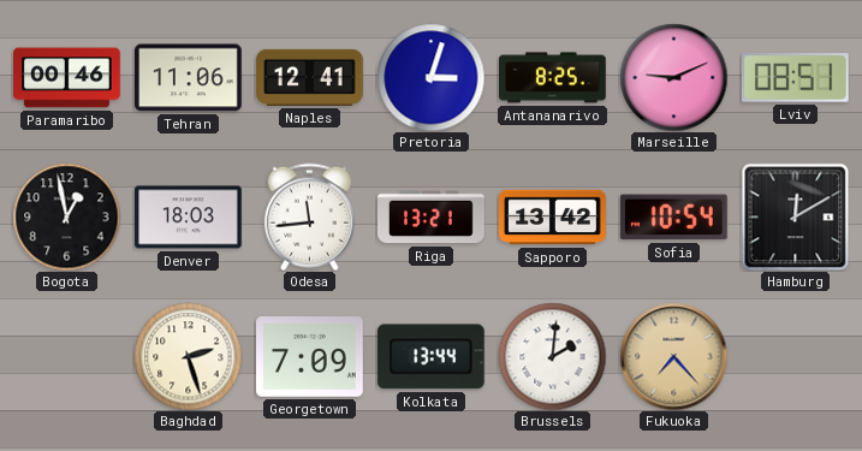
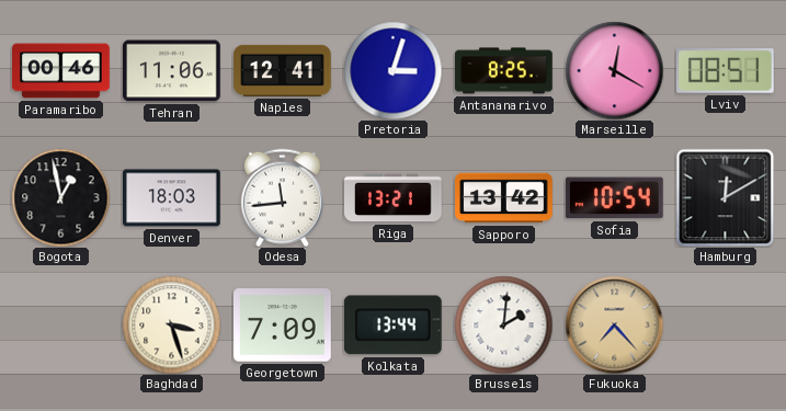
Marseille: 9:11 -> 12:20 (614, 70)
Baghdad: 2:27 -> 3:27 (171, 324)
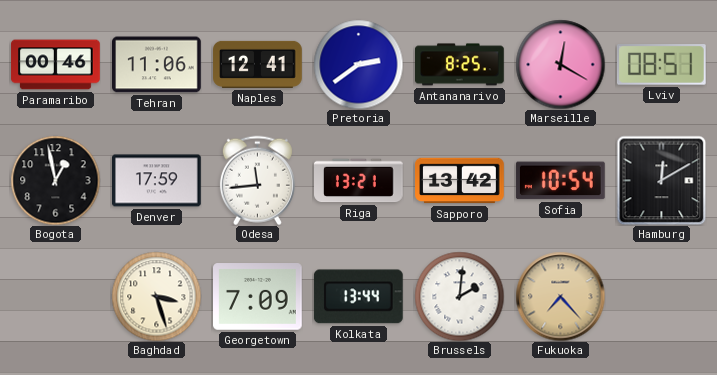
Pretoria: 3:03 -> 2:39 (358, 64)
Denver: 18:03 -> 17:59 (157, 181)
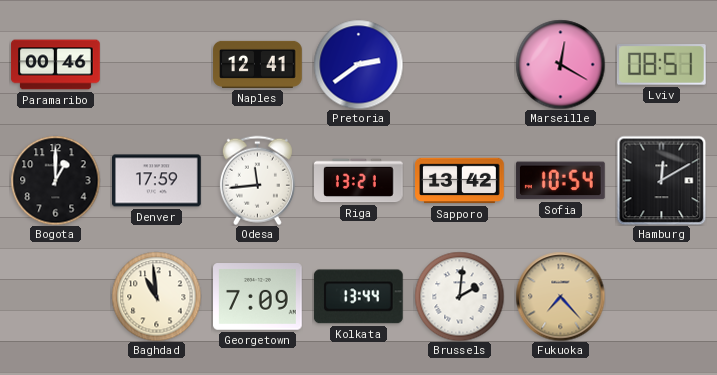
Tehran: 11:06 -> none (157, 65)
Antananarivo: 8:25 -> none (460, 65)
Bogota: 12:58 -> 1:00 (55, 180)
Baghdad: 3:27 -> 10:59 (156, 296)
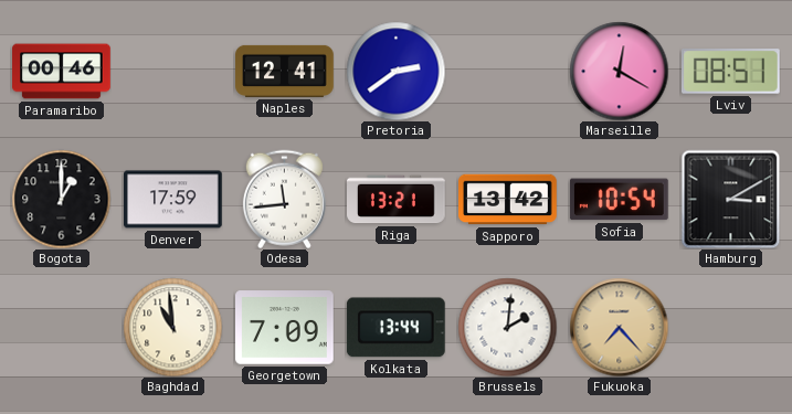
Hamburg: 12:10 -> 3:10 (730, 199)
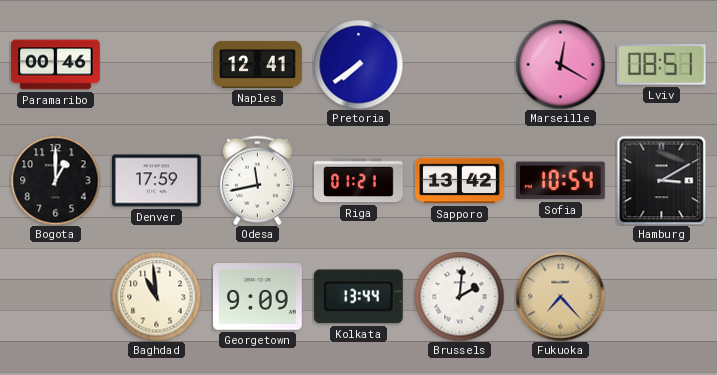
Pretoria: 2:39 -> 7:39 (358, 64)
Odesa: 11:44 -> 11:43 (257, 180)
Riga: 13:21 -> 01:21 (359, 181)
Georgetown: 7:09 -> 9:09 (258, 297)
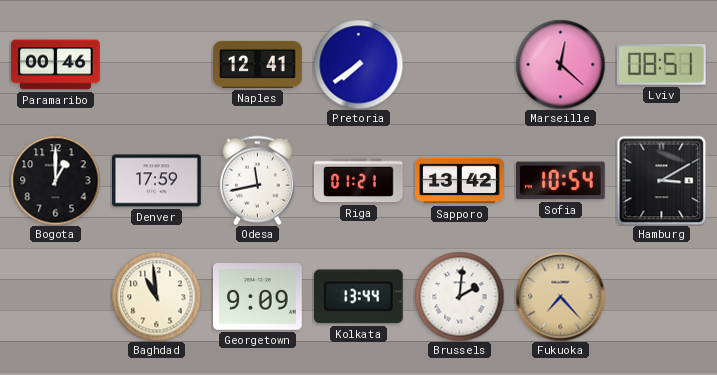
Marseille: 12:20 -> 12:22 (560, 64)
